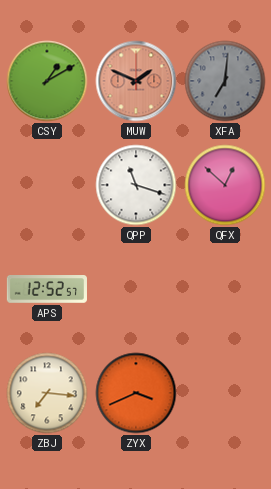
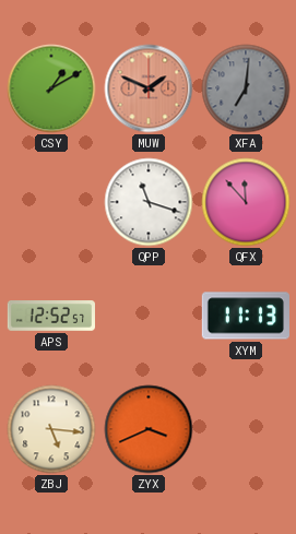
QFX: 12:52 -> 11:53 (246, 202)
XYM: none -> 11:13 (246, 316)
ZBJ: 7:16 -> 5:16 (51, 429)
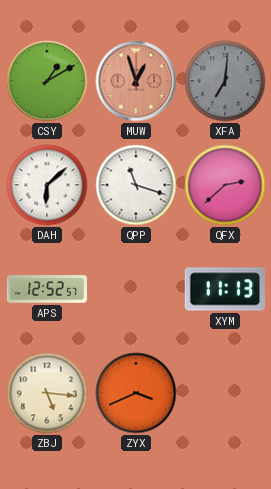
MUW: 1:49 -> 12:57 (136, 81)
DAH: none -> 6:08 (47, 185)
QFX: 11:53 -> 2:38 (225, 185)
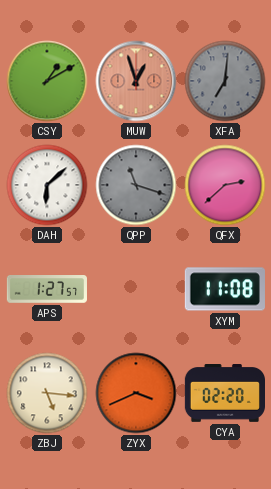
QPP dial: white -> grey (136, 185)
APS: 12:52 -> 1:27 (46, 290)
XYM: 11:13 -> 11:08 (225, 289)
CYA: none -> 02:20 (224, 394)
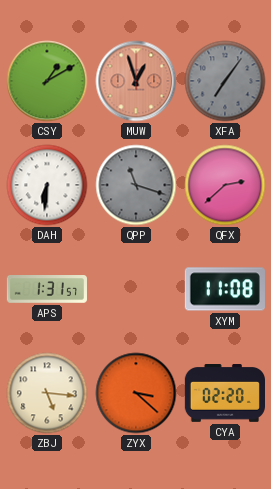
XFA: 7:01 -> 7:06 (225, 81)
DAH: 6:08 -> 6:31 (47, 185)
APS: 1:27 -> 1:31 (46, 290)
ZYX: 3:41 -> 3:22 (136, 393)
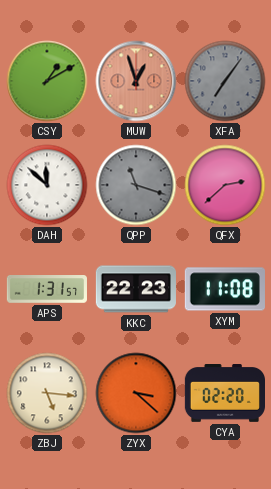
DAH: 6:31 -> 11:52 (47, 185)
KKC: none -> 22:23 (136, 289)
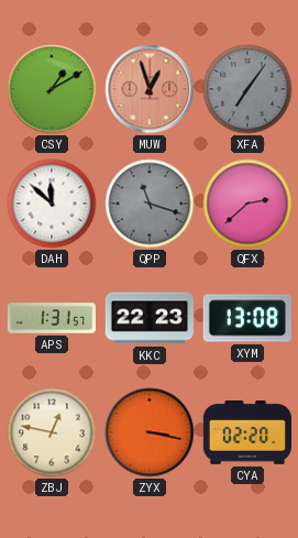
XYM: 11:08 -> 13:08 (247, 318)
ZBJ: 5:16 -> 12:47 (52, 432)
ZYX: 3:22 -> 3:17 (150, 432)
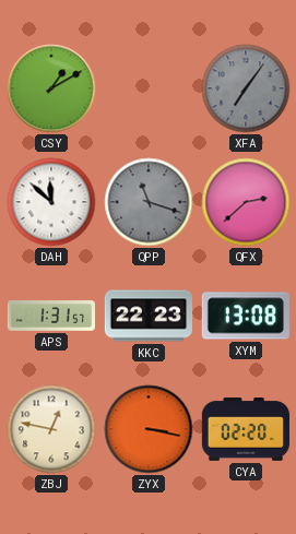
MUW: 12:57 -> none (150, 89)
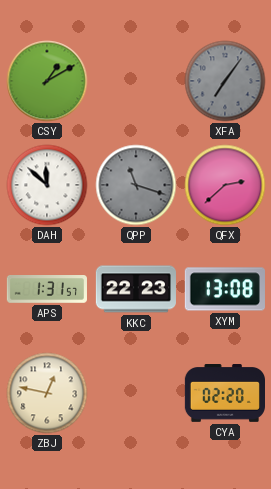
ZYX: 3:17 -> none (149, 429)
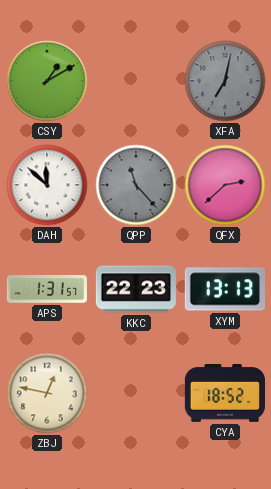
XFA: 7:06 -> 7:02 (225, 81)
QPP: 11:18 -> 11:23 (136, 185)
XYM: 13:08 -> 13:13 (225, 289)
CYA: 02:20 -> 18:52 (224, 394)
